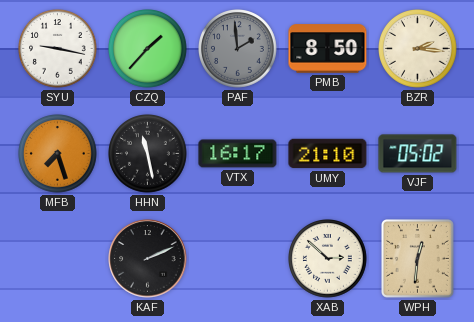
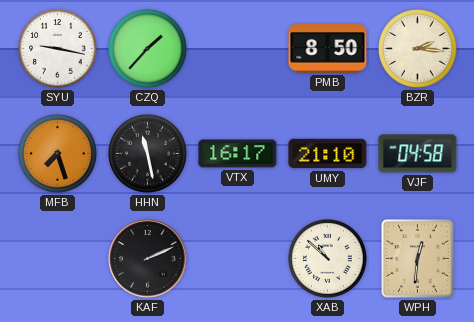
PAF: 1:59 -> none (238, 49)
VJF: 05:02 -> 04:58 (418, 154)
XAB: 2:52 -> 10:52 (328, 259)
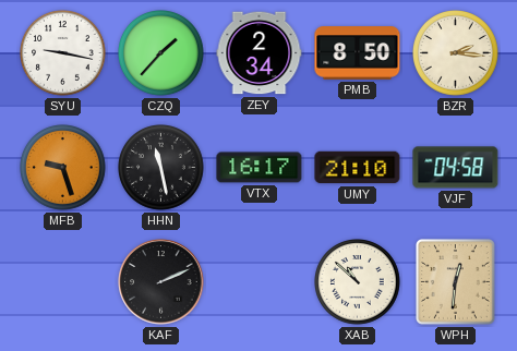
ZEY: none -> 2:34 (260, 53)
MFB: 7:27 -> 9:27 (63, 168)
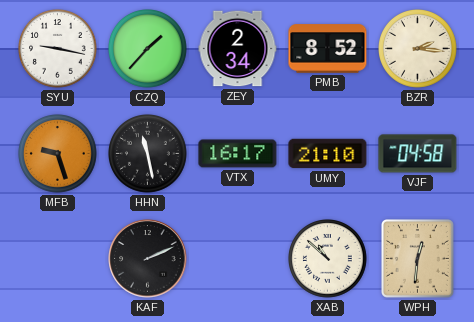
PMB: 8:50 -> 8:52 (328, 49)
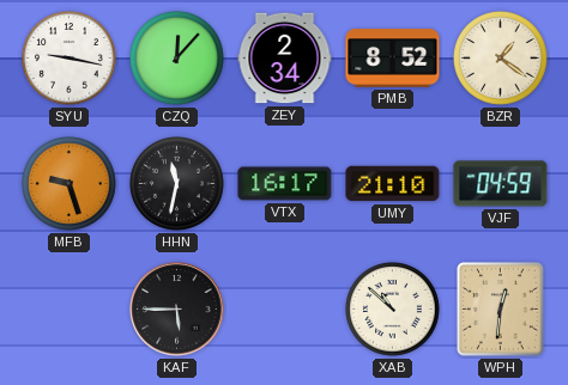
CZQ: 1:37 -> 12:07 (177, 59)
BZR: 2:16 -> 1:21 (501, 59)
HHN: 11:28 -> 11:32 (177, 184)
VJF: 04:58 -> 04:59 (501, 184)
KAF: 2:11 -> 5:45 (177, 310)
